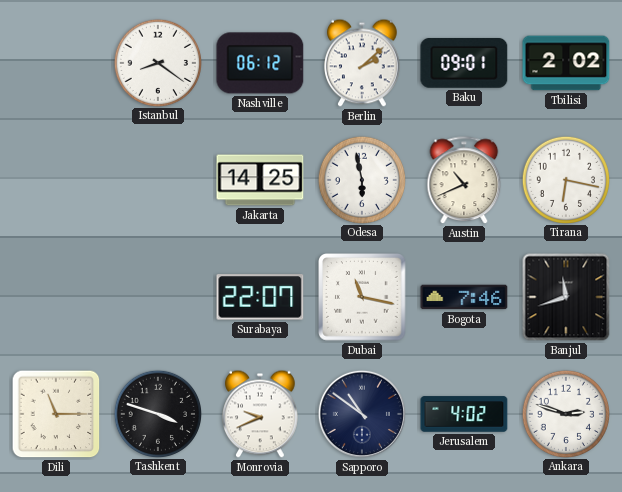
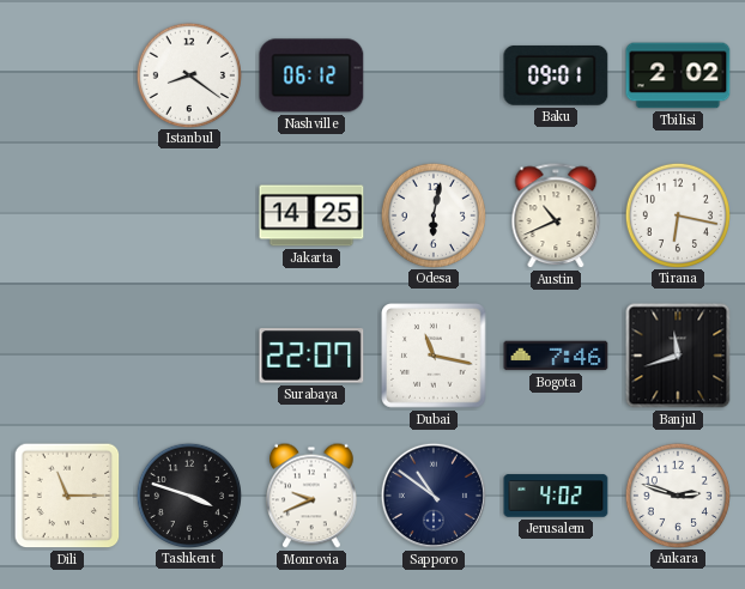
Berlin: 2:08 -> none (362, 63)
Odesa: 5:58 -> 6:02 (432, 214)
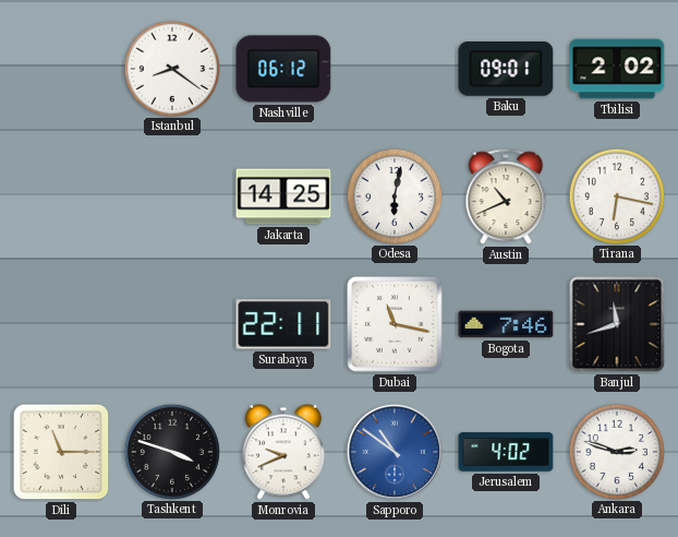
Surabaya: 22:07 -> 22:11 (283, 324)
Sapporo dial: navy -> blue (395, 452)
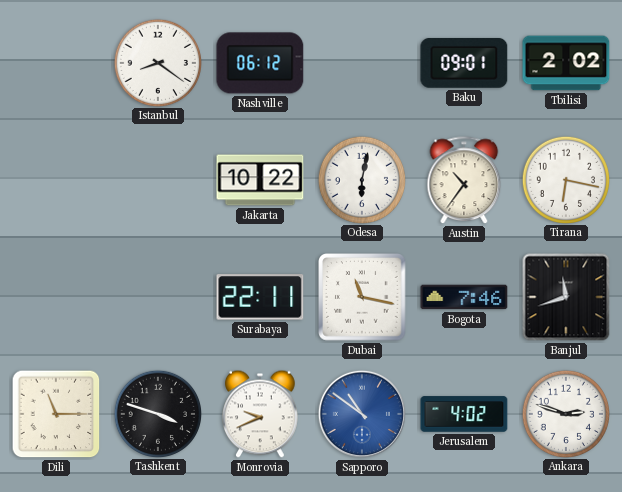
Jakarta: 14:25 -> 10:22 (260, 180)
Austin: 10:41 -> 10:36 (464, 181)
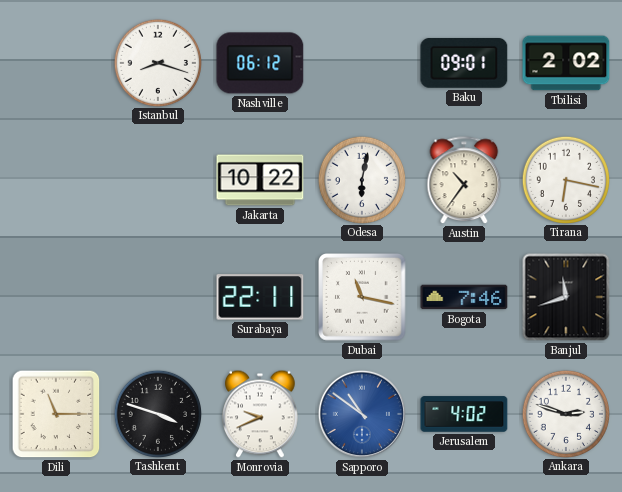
Istanbul: 8:21 -> 8:18 (157, 62)
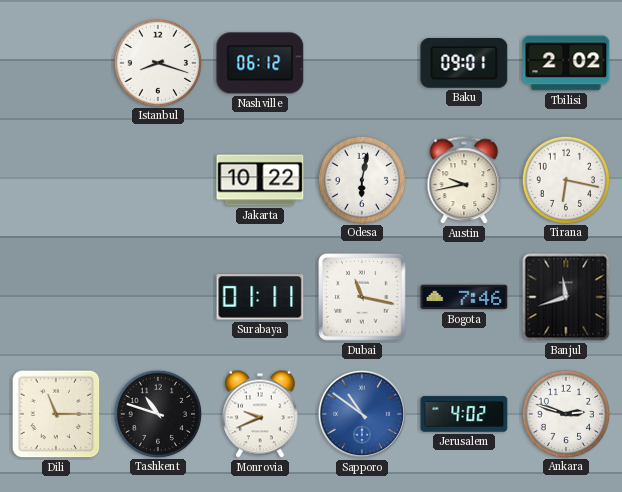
Austin: 10:36 -> 9:43 (464, 181)
Surabaya: 22:11 -> 01:11 (260, 297)
Tashkent: 3:48 -> 10:48 (157, 413)
